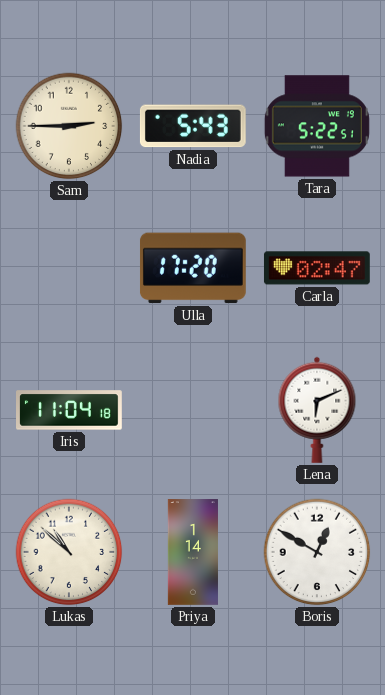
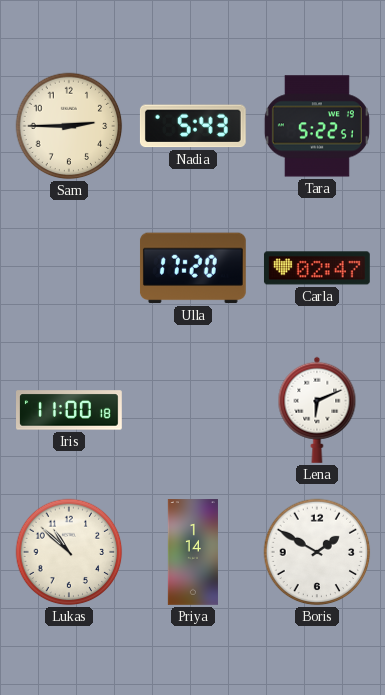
Iris: 11:04 -> 11:00 (70, 410)
Boris: 12:50 -> 1:50 (317, 552)
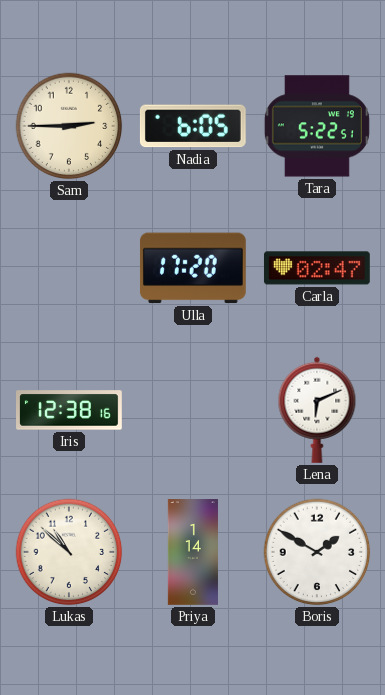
Nadia: 5:43 -> 6:05 (193, 126)
Iris: 11:00 -> 12:38 (70, 410)
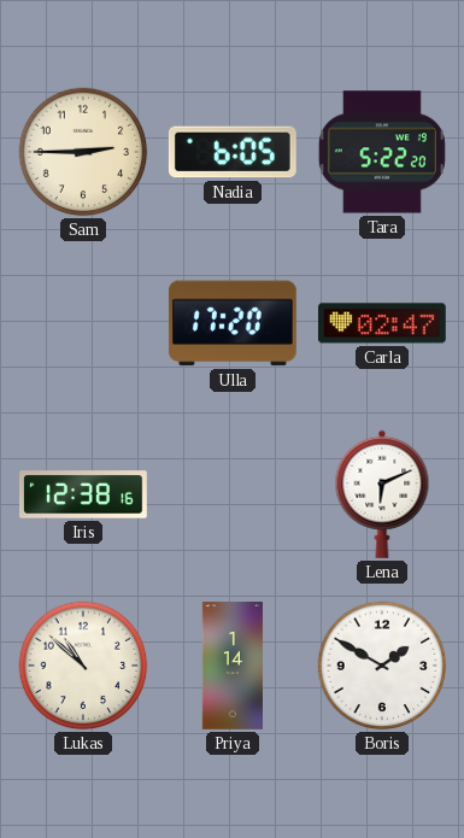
Tara: 5:22:51 -> 5:22:20 (382, 152)
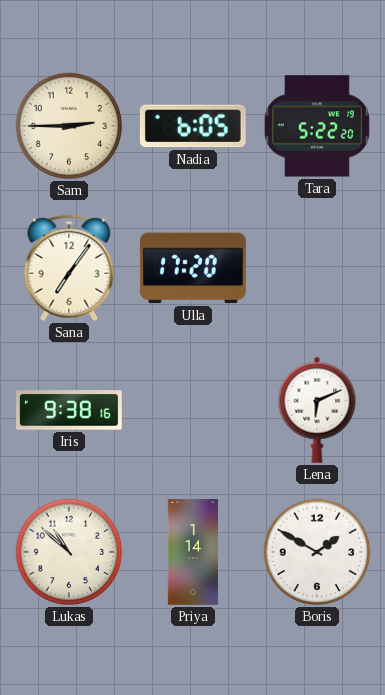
Sana: none -> 7:06 (69, 268)
Carla: 02:47 -> none (382, 323)
Iris: 12:38 -> 9:38 (70, 410)
